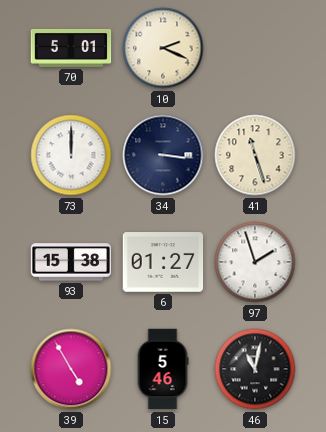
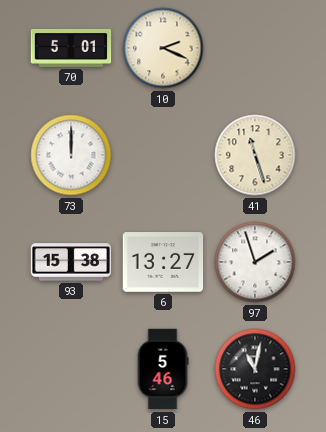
34: 3:16 -> none (163, 155)
6: 01:27 -> 13:27 (163, 263)
39: 4:55 -> none (71, 369)
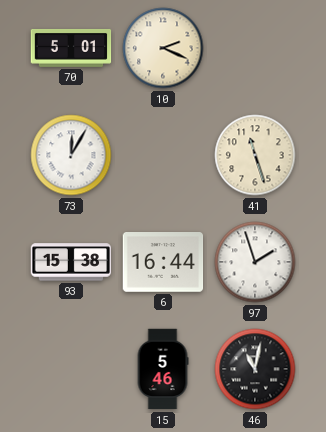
73: 12:00 -> 12:05 (71, 155)
6: 13:27 -> 16:44 (163, 263)
